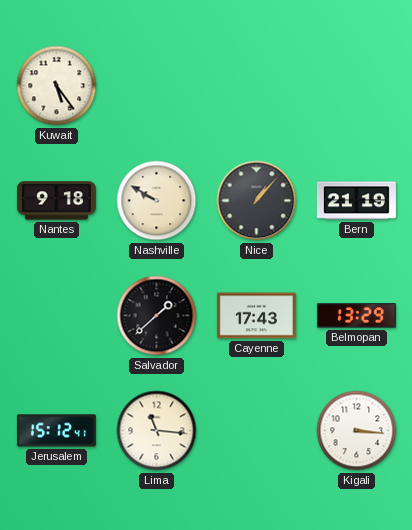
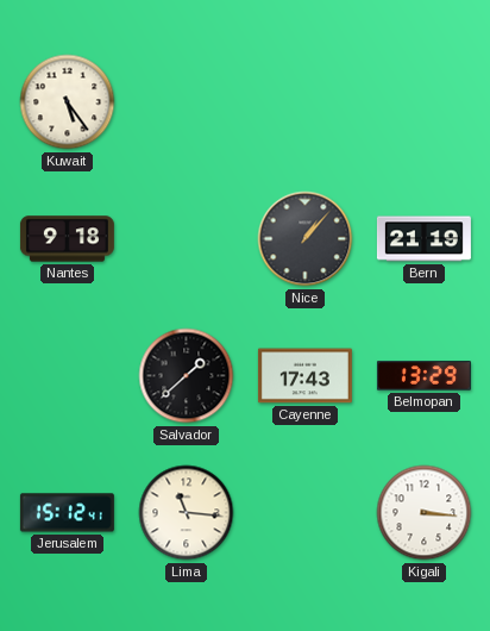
Nashville: 9:50 -> none (157, 201)
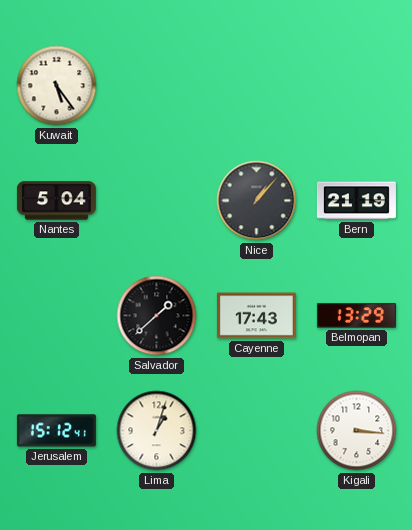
Nantes: 9:18 -> 5:04 (56, 201)
Lima: 11:16 -> 1:03 (157, 431)
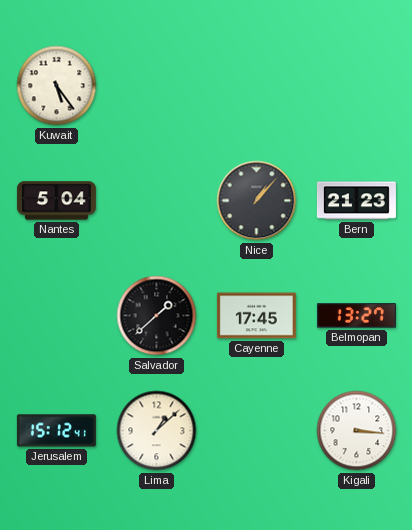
Bern: 21:19 -> 21:23 (356, 201)
Cayenne: 17:43 -> 17:45 (256, 316)
Belmopan: 13:29 -> 13:27 (356, 316)
Lima: 1:03 -> 1:08 (157, 431)
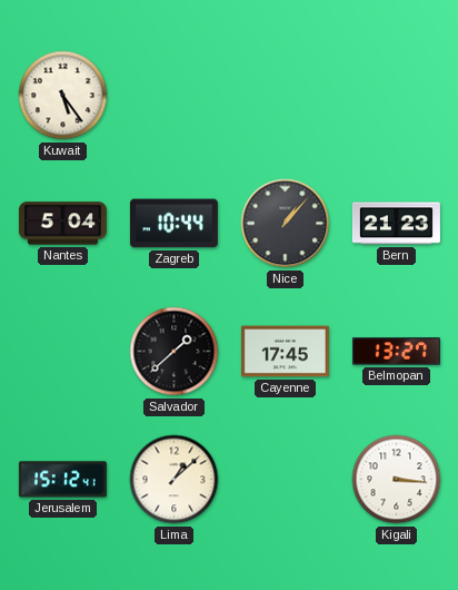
Zagreb: none -> 10:44 (173, 224)
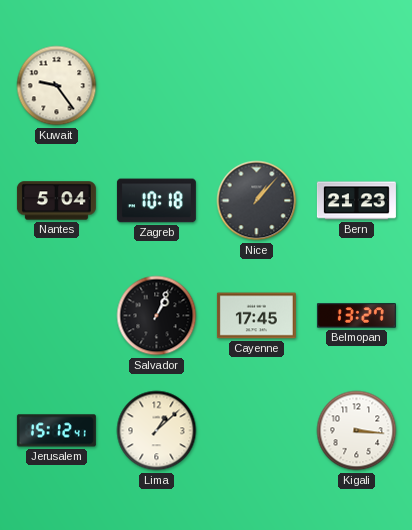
Kuwait: 5:24 -> 9:24 (57, 86)
Zagreb: 10:44 -> 10:18 (156, 201)
Salvador: 1:38 -> 1:04 (157, 316)
